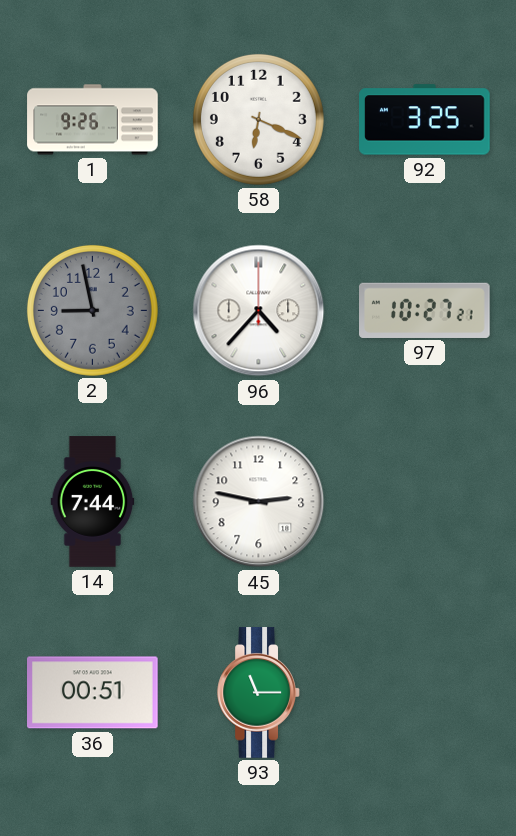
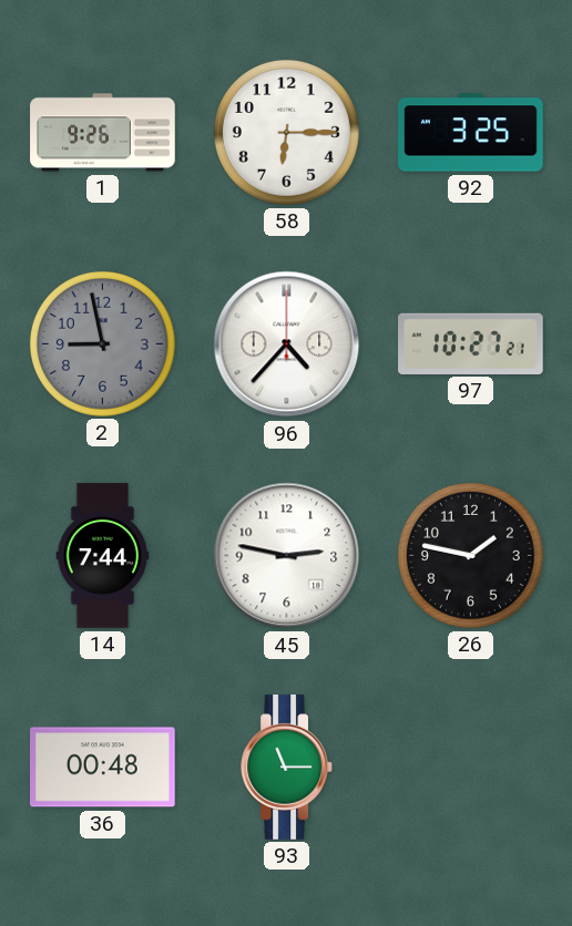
58: 6:19 -> 6:15 (286, 132)
26: none -> 1:47 (470, 555)
36: 00:51 -> 00:48 (103, 768)
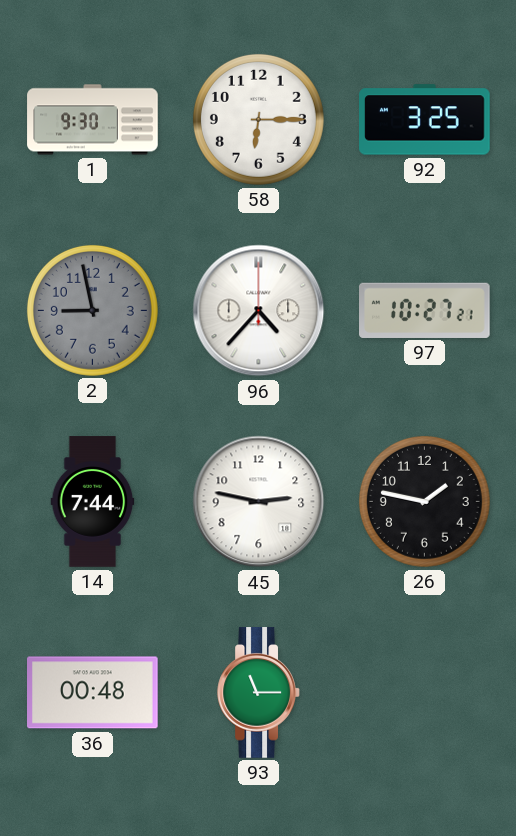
1: 9:26 -> 9:30 (93, 120)
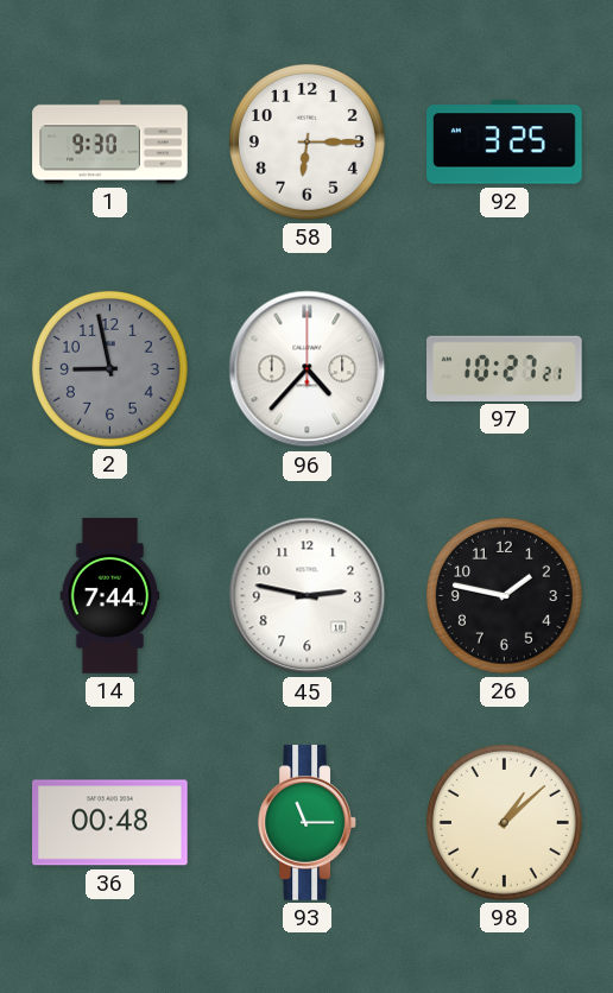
98: none -> 1:08 (504, 822)
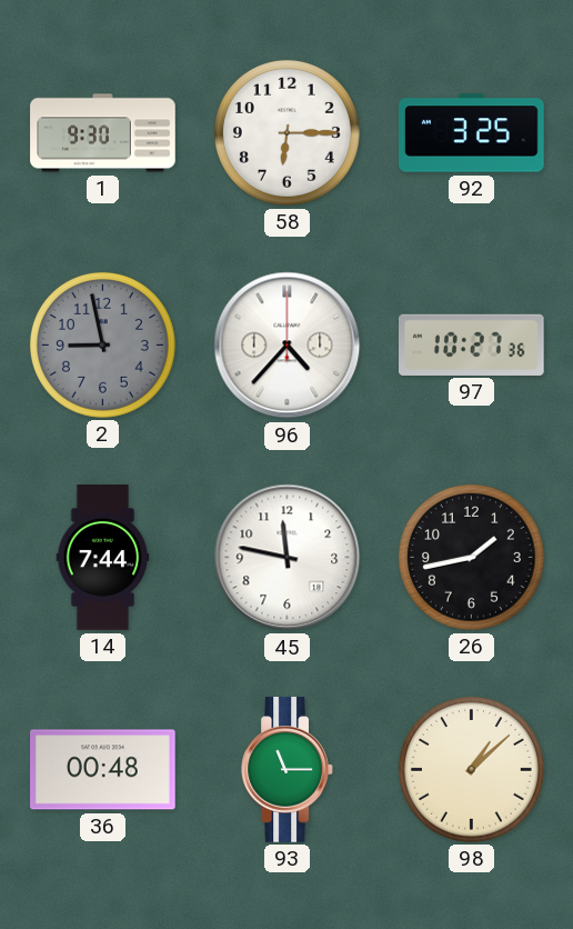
97: 10:27:21 -> 10:27:36 (472, 344)
45: 2:47 -> 11:47 (288, 558)
26: 1:47 -> 1:43 (471, 557)
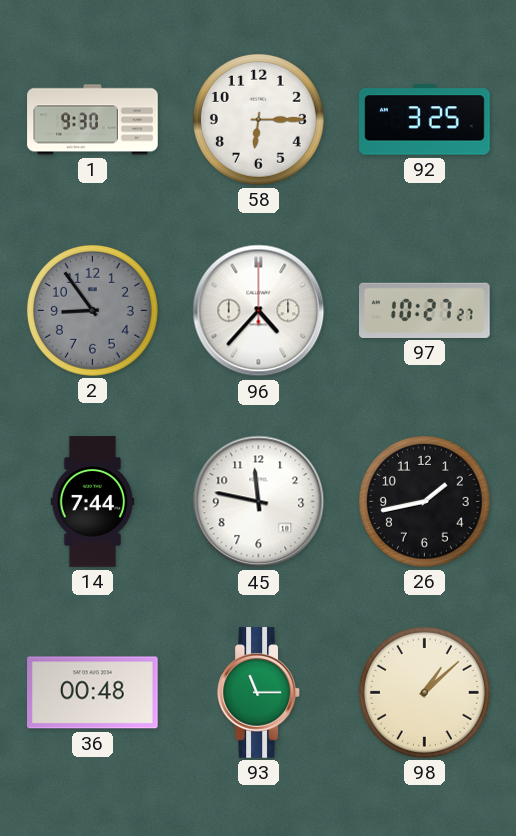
2: 8:58 -> 8:54 (92, 310)
97: 10:27:36 -> 10:27:27 (425, 310)
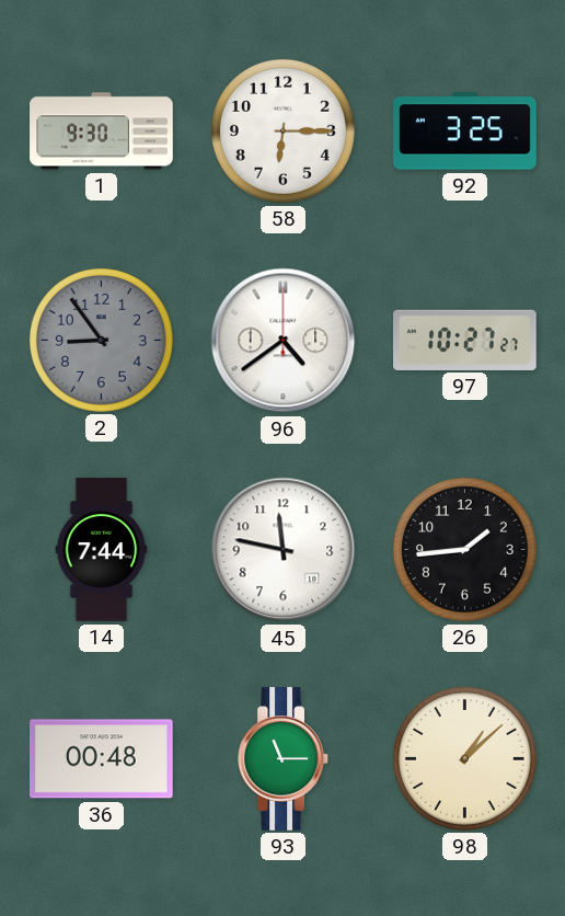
96: 4:37 -> 4:39 (284, 341)
26: 1:43 -> 1:44 (464, 549)
